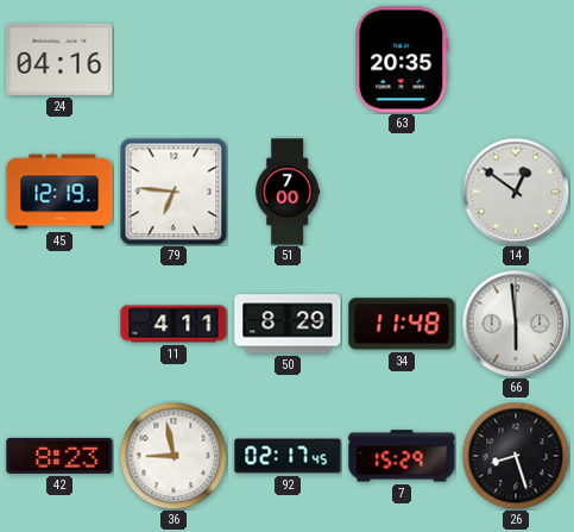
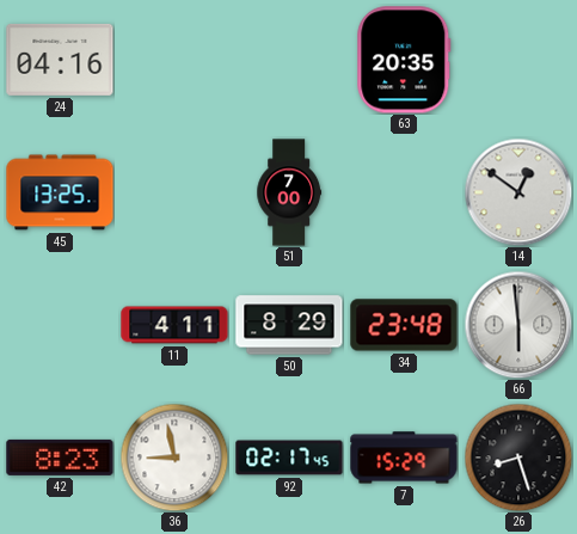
45: 12:19 -> 13:25 (60, 192)
79: 6:46 -> none (174, 192)
34: 11:48 -> 23:48 (404, 325)
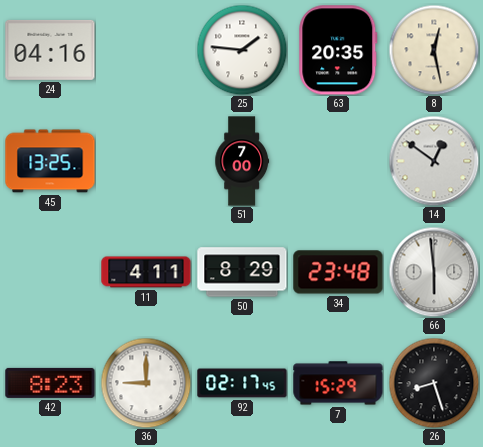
25: none -> 1:46 (242, 50)
8: none -> 12:28 (434, 50)
36: 8:58 -> 9:00 (146, 383)
